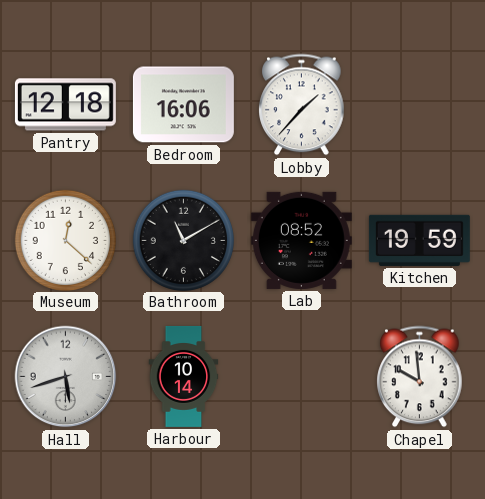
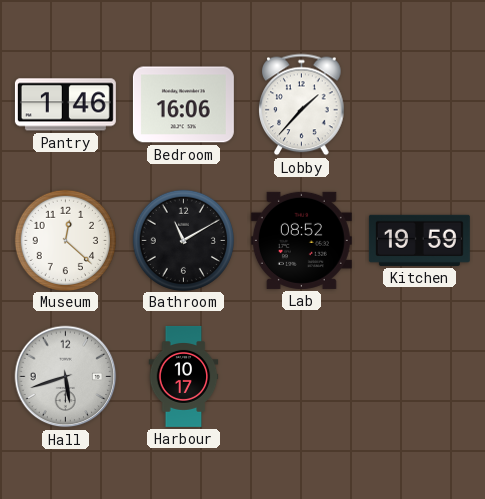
Pantry: 12:18 -> 1:46 (65, 105)
Harbour: 10:14 -> 10:17 (184, 376)
Chapel: 9:59 -> none (420, 377)
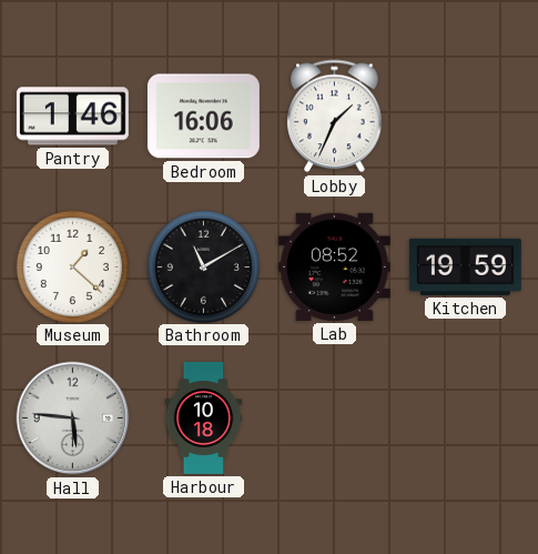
Lobby: 1:37 -> 1:34 (335, 117)
Museum: 12:22 -> 1:22 (72, 266)
Hall: 5:42 -> 5:46 (73, 419)
Harbour: 10:17 -> 10:18 (204, 417)
